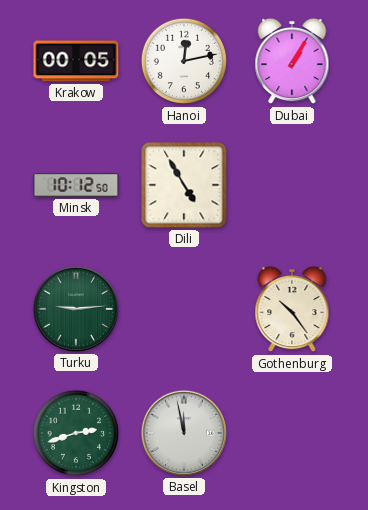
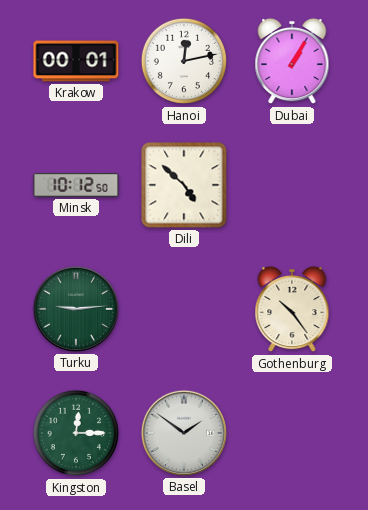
Krakow: 00:05 -> 00:01 (76, 61)
Dili: 4:55 -> 4:52 (184, 185)
Kingston: 2:42 -> 12:15 (76, 433)
Basel: 11:58 -> 1:51 (184, 433)
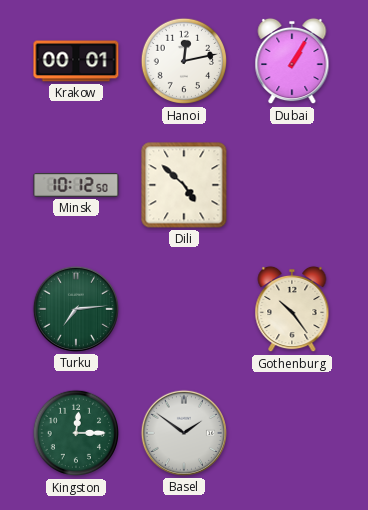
Turku: 9:14 -> 7:14 (76, 309)
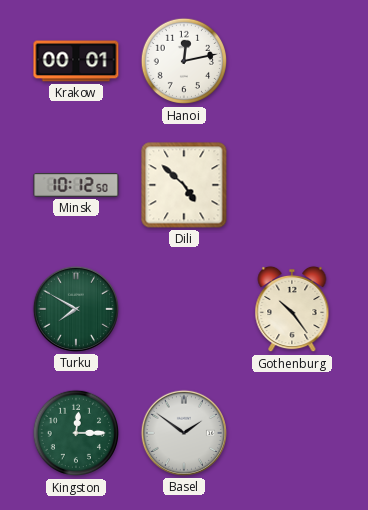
Dubai: 1:05 -> none (292, 61)
Turku: 7:14 -> 7:50 (76, 309)
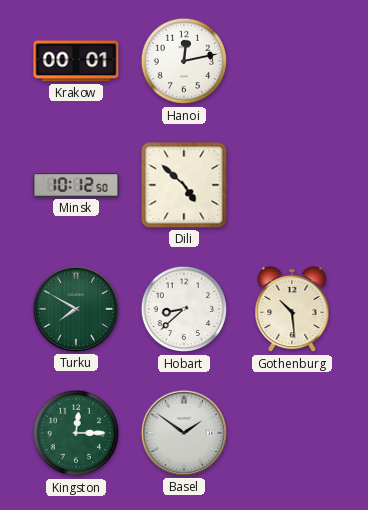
Hobart: none -> 8:38 (184, 309)
Gothenburg: 10:24 -> 10:29 (292, 309)
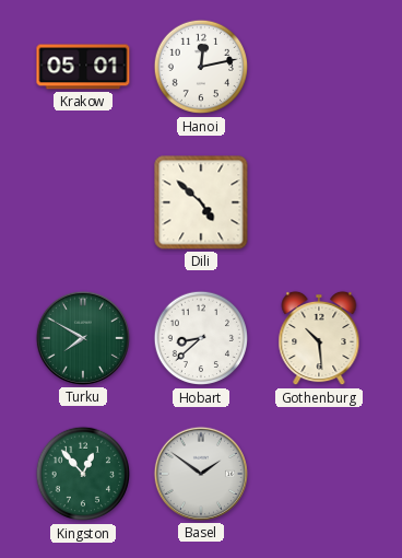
Krakow: 00:01 -> 05:01 (83, 67)
Minsk: 10:12 -> none (76, 185)
Kingston: 12:15 -> 12:53 (83, 474)
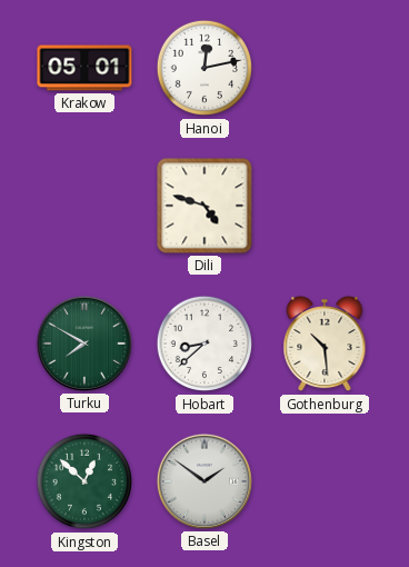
Dili: 4:52 -> 4:48 (205, 206)
Kingston: 12:53 -> 12:52 (84, 481)
